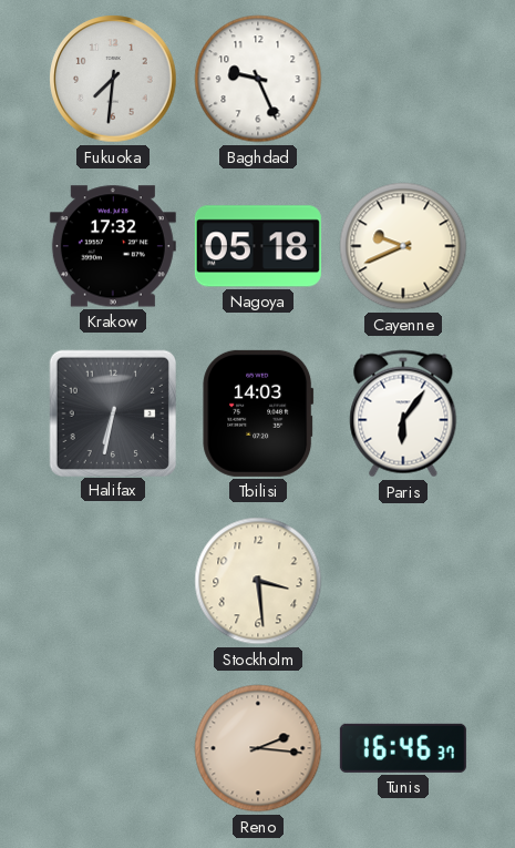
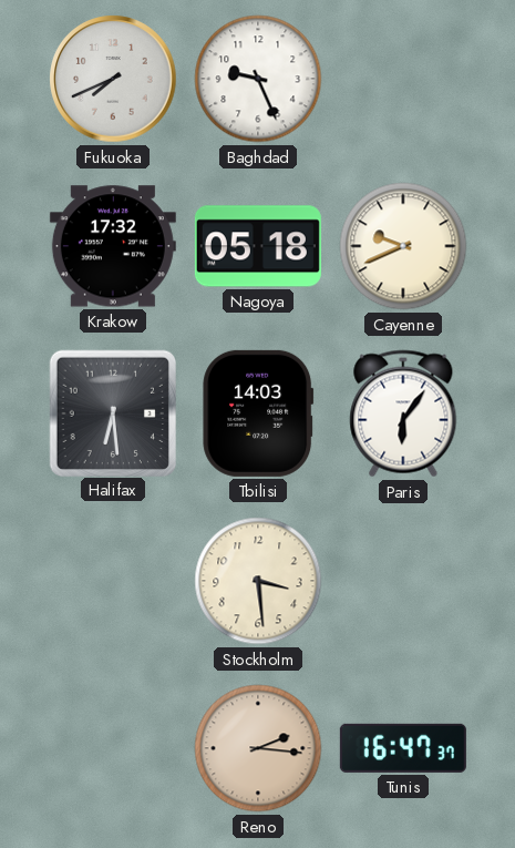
Fukuoka: 7:31 -> 7:41 (113, 79)
Halifax: 6:32 -> 6:29 (112, 412)
Tunis: 16:46 -> 16:47 (403, 748)
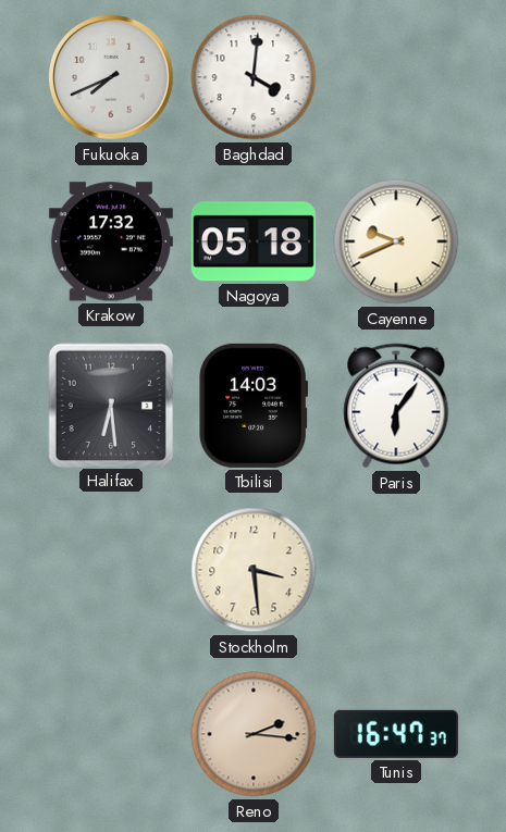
Baghdad: 9:26 -> 4:01 (254, 77)
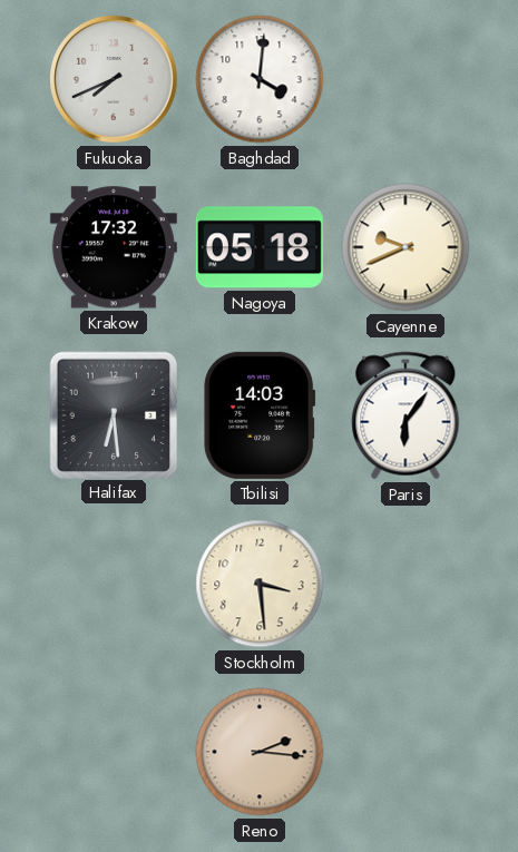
Tunis: 16:47 -> none (396, 734)
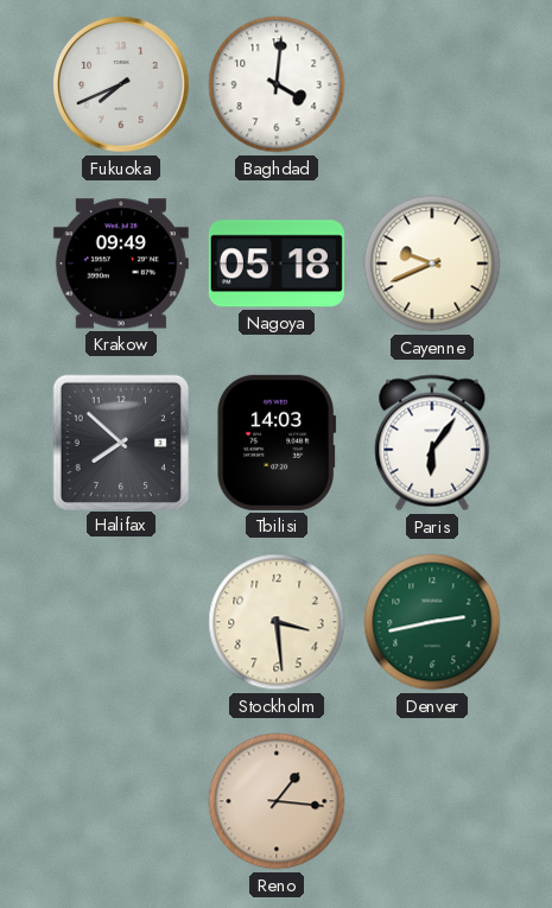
Krakow: 17:32 -> 09:49 (121, 263)
Halifax: 6:29 -> 7:52 (120, 442)
Denver: none -> 2:43 (432, 622)
Reno: 2:16 -> 1:16 (277, 801)
